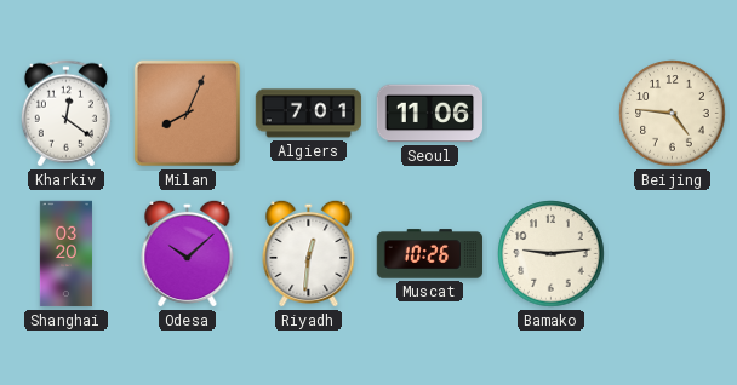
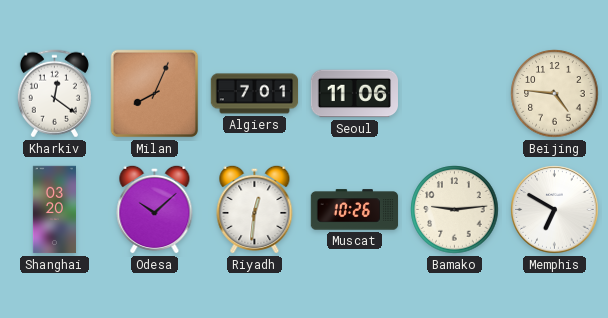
Memphis: none -> 6:50 (555, 210)
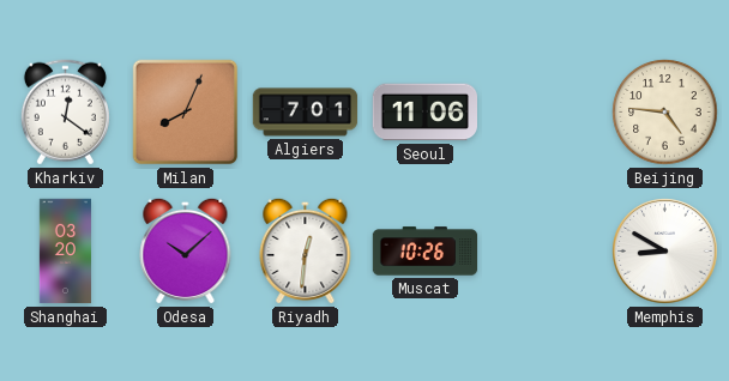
Bamako: 9:14 -> none (455, 210)
Memphis: 6:50 -> 8:50 (665, 252)
